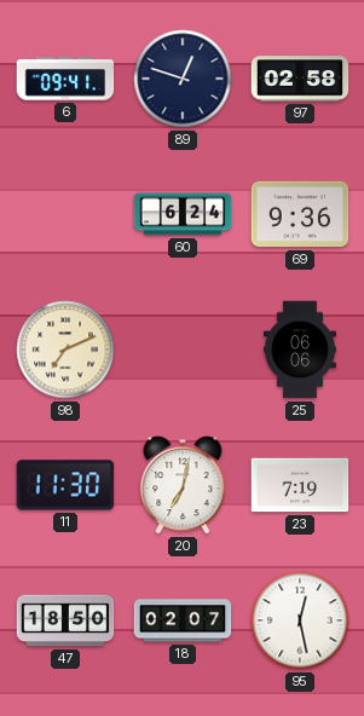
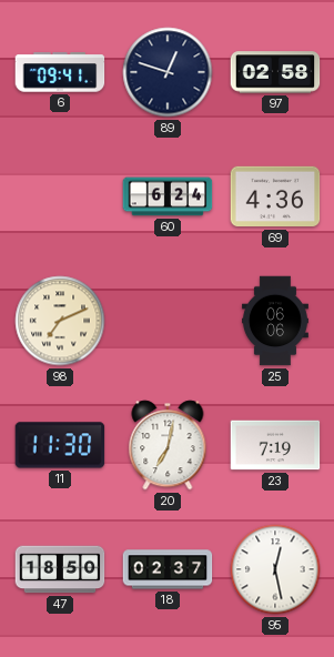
69: 9:36 -> 4:36 (275, 196)
18: 02:07 -> 02:37 (168, 569)
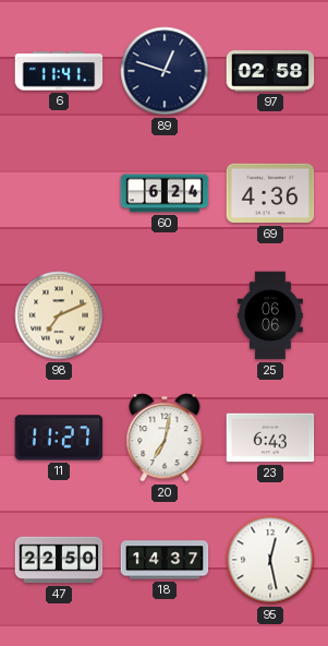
6: 09:41 -> 11:41 (59, 71)
11: 11:30 -> 11:27 (59, 438)
23: 7:19 -> 6:43 (270, 438)
47: 18:50 -> 22:50 (59, 560)
18: 02:37 -> 14:37 (165, 560)
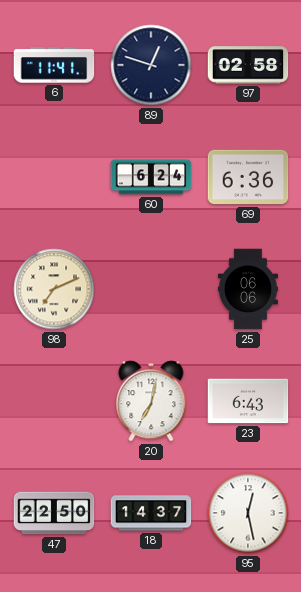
69: 4:36 -> 6:36 (248, 177)
11: 11:27 -> none (59, 438)
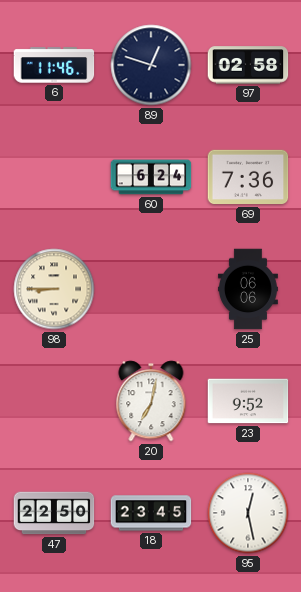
6: 11:41 -> 11:46 (54, 65)
69: 6:36 -> 7:36 (248, 177)
98: 7:11 -> 8:45 (54, 289)
23: 6:43 -> 9:52 (248, 401)
18: 14:37 -> 23:45 (151, 513)
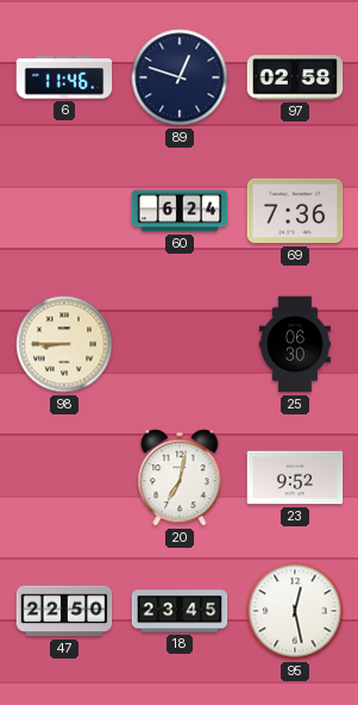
25: 06:06 -> 06:30 (295, 344)
